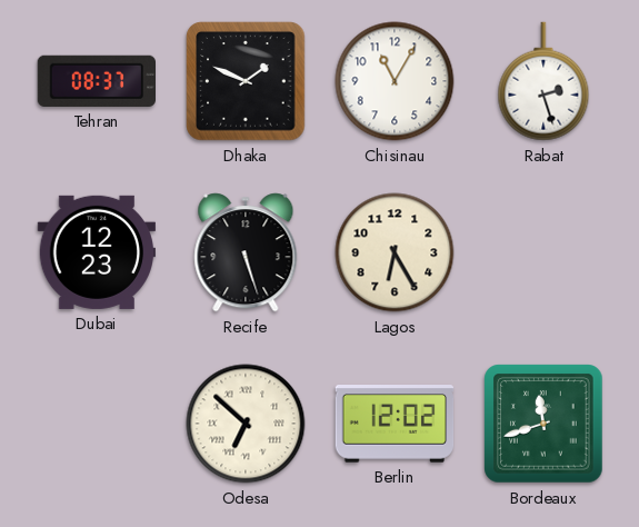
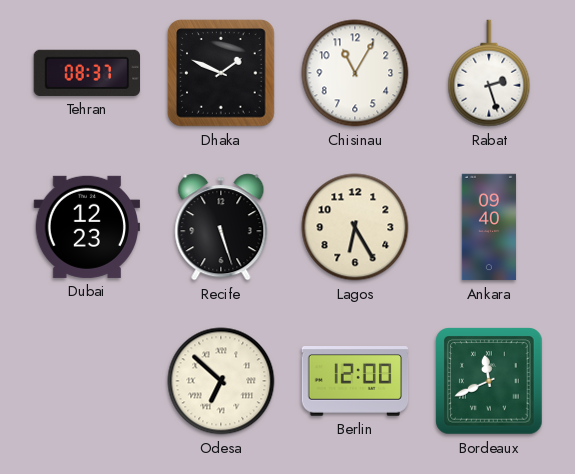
Ankara: none -> 09:40 (489, 227)
Berlin: 12:02 -> 12:00 (355, 381)
Bordeaux: 11:42 -> 11:41 (489, 381)
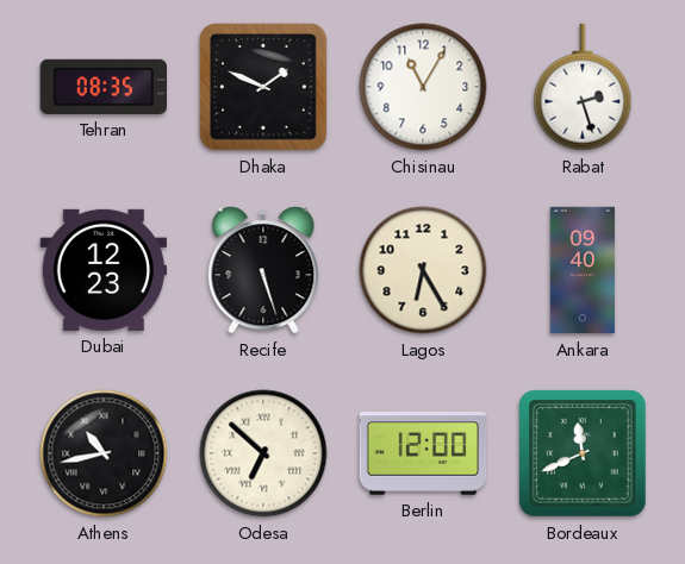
Tehran: 08:37 -> 08:35 (102, 87)
Athens: none -> 10:43 (104, 453)
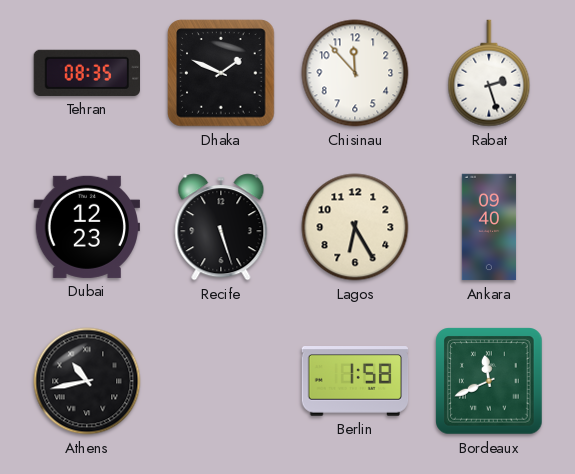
Chisinau: 11:05 -> 11:53 (355, 73)
Odesa: 6:52 -> none (263, 453)
Berlin: 12:00 -> 1:58 (355, 381)
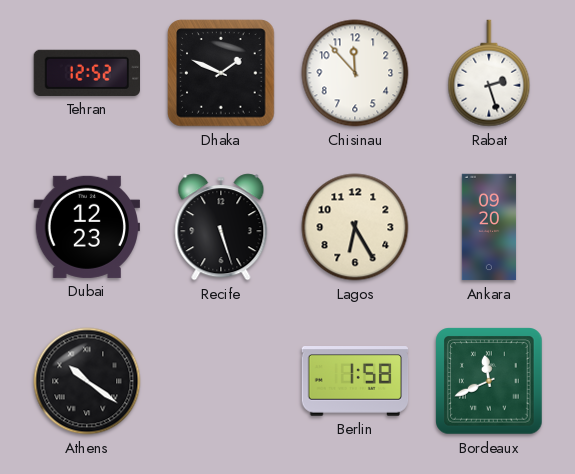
Tehran: 08:35 -> 12:52 (86, 73)
Ankara: 09:40 -> 09:20 (489, 227)
Athens: 10:43 -> 10:21 (87, 381)
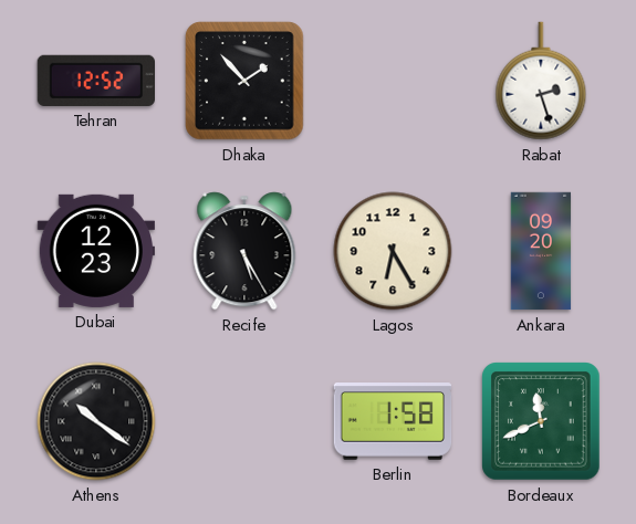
Dhaka: 1:49 -> 1:53 (244, 81)
Chisinau: 11:53 -> none (355, 73)
Recife: 5:27 -> 5:25 (244, 251)
